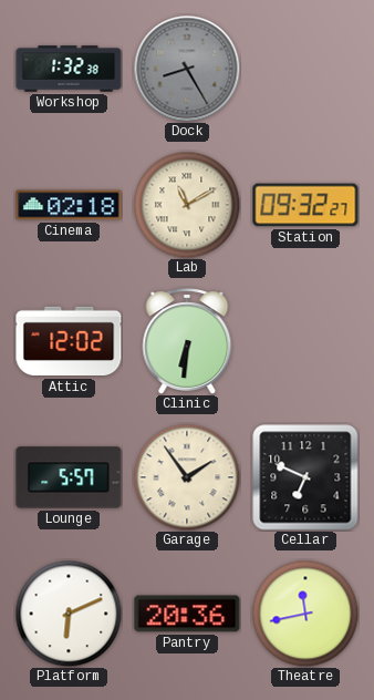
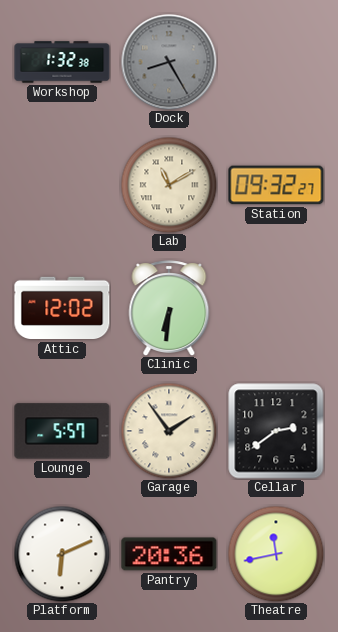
Cinema: 02:18 -> none (69, 205)
Cellar: 6:49 -> 2:39 (276, 431)
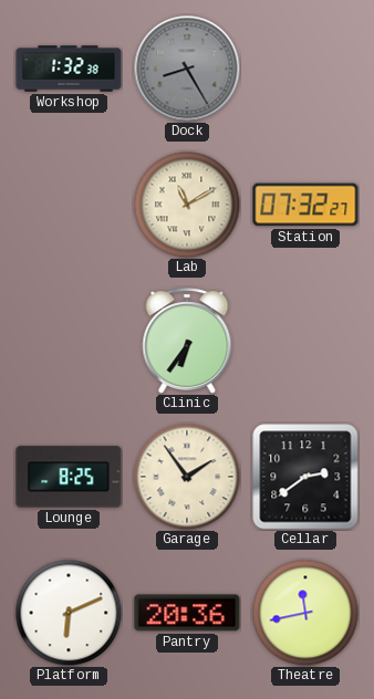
Station: 09:32 -> 07:32 (305, 205)
Attic: 12:02 -> none (62, 308)
Clinic: 6:31 -> 6:36 (187, 341)
Lounge: 5:57 -> 8:25 (69, 477)
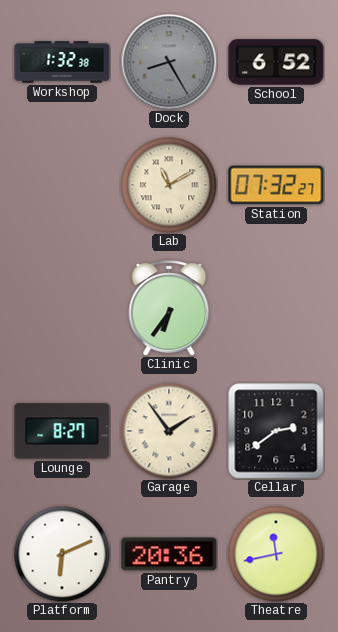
School: none -> 6:52 (276, 62)
Lounge: 8:25 -> 8:27 (62, 431)
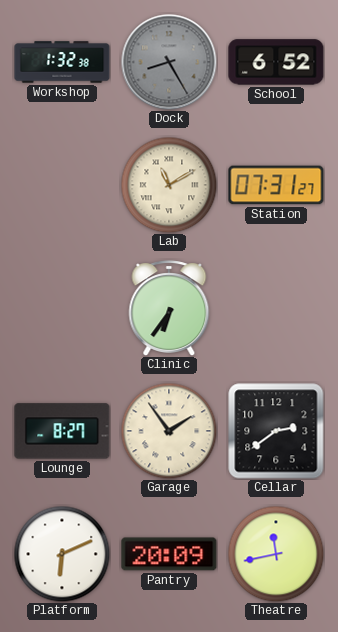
Station: 07:32 -> 07:31 (276, 185)
Pantry: 20:36 -> 20:09 (169, 554)
